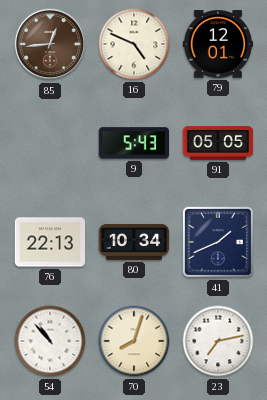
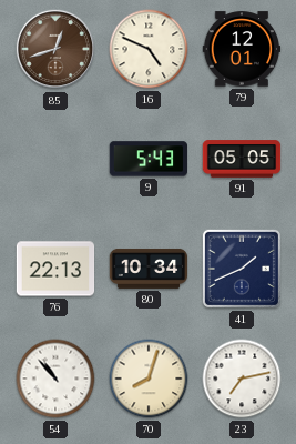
85: 12:44 -> 12:42 (55, 49)
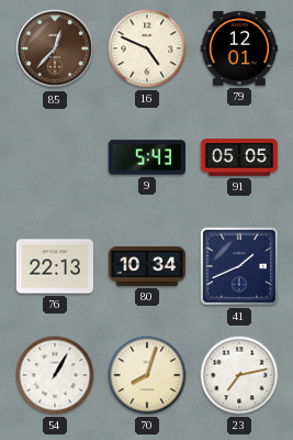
85: 12:42 -> 12:37 (55, 48)
54: 10:53 -> 1:05 (55, 375)
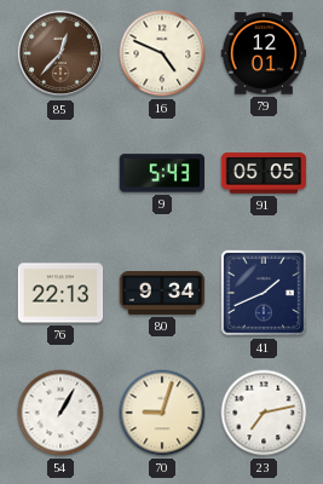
80: 10:34 -> 9:34 (162, 293)
70: 8:03 -> 9:03 (162, 413)
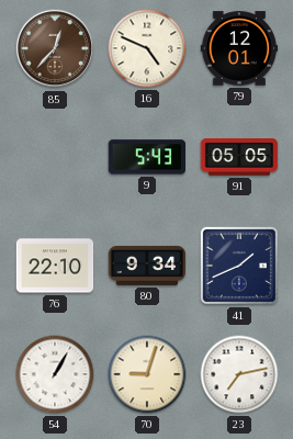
76: 22:13 -> 22:10 (55, 266)
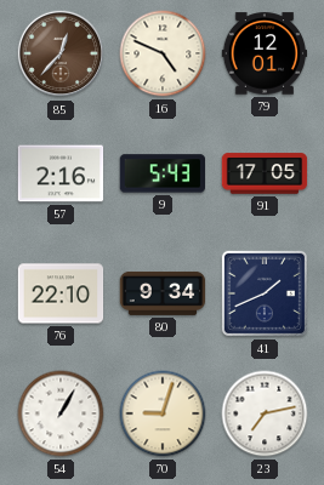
57: none -> 2:16 (61, 173)
91: 05:05 -> 17:05 (265, 173)
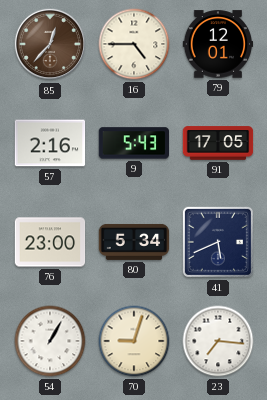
16: 4:49 -> 4:45 (134, 44)
76: 22:10 -> 23:00 (50, 242)
80: 9:34 -> 5:34 (134, 242)
41: 1:41 -> 5:41 (218, 242)
23: 7:13 -> 7:16 (218, 341)
